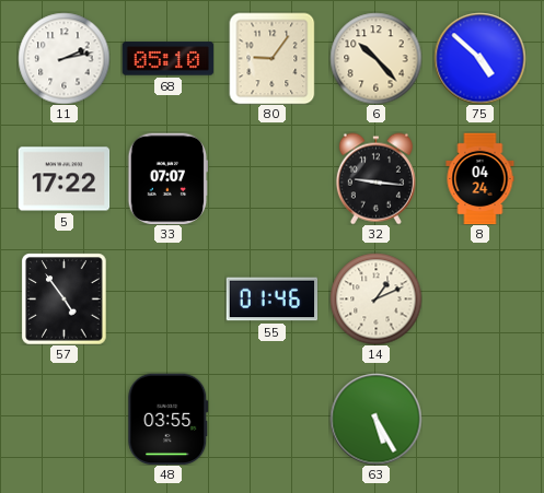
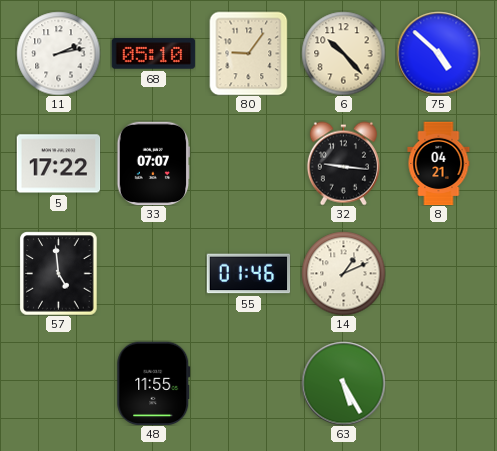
8: 04:24 -> 04:21 (439, 163)
57: 4:54 -> 4:59 (59, 273)
48: 03:55 -> 11:55 (154, 383)
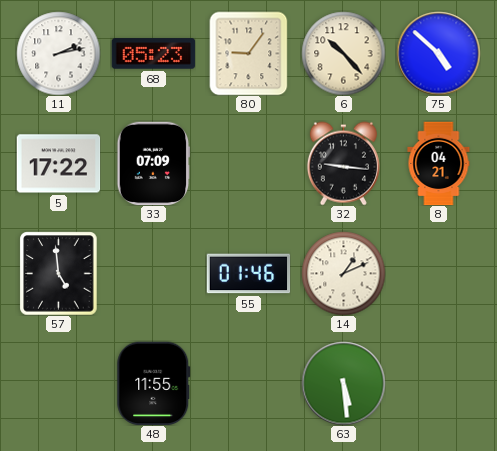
68: 05:10 -> 05:23 (153, 54)
33: 07:07 -> 07:09 (154, 163)
63: 5:25 -> 5:29 (343, 383)
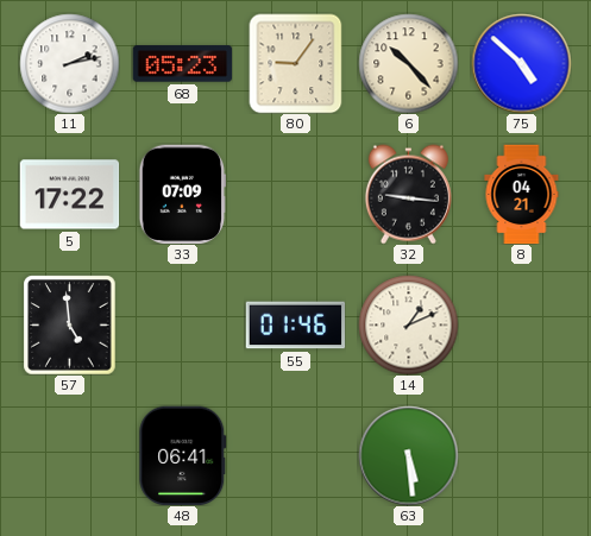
48: 11:55 -> 06:41 (183, 455)
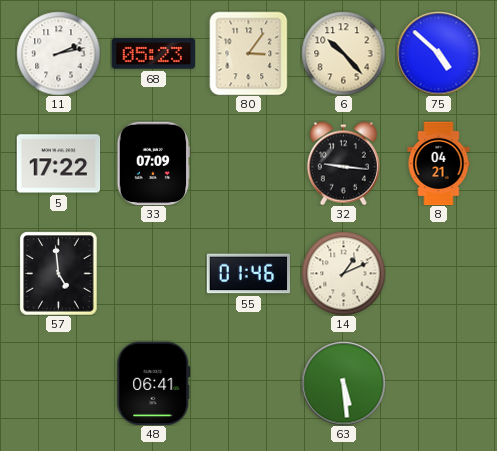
80: 9:06 -> 3:06 (249, 53)
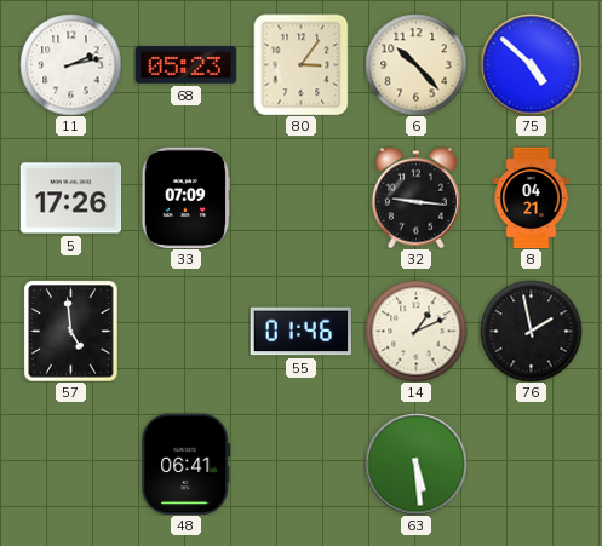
5: 17:22 -> 17:26 (70, 199)
76: none -> 1:58 (531, 331)
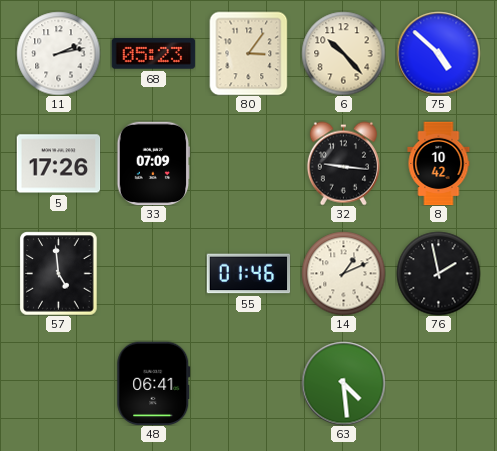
8: 04:21 -> 10:42 (439, 163)
63: 5:29 -> 4:29 (343, 383)
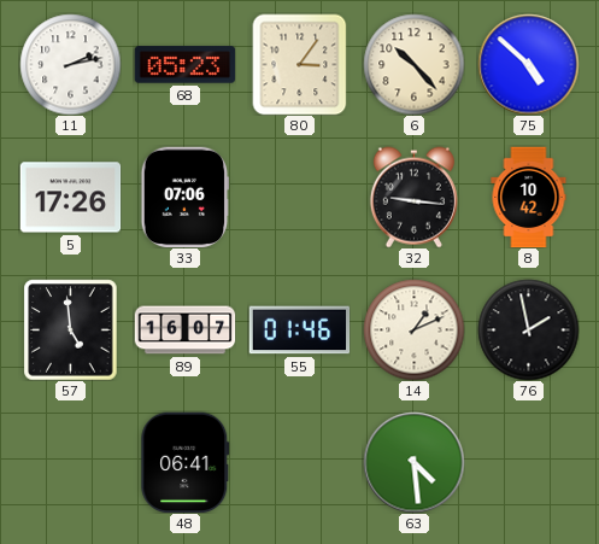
33: 07:09 -> 07:06 (186, 197)
89: none -> 16:07 (184, 331)
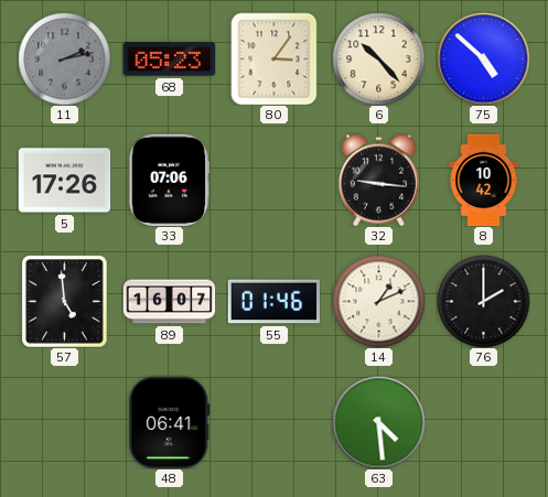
11 dial: white -> grey (64, 58)
76: 1:58 -> 2:00 (483, 301)
